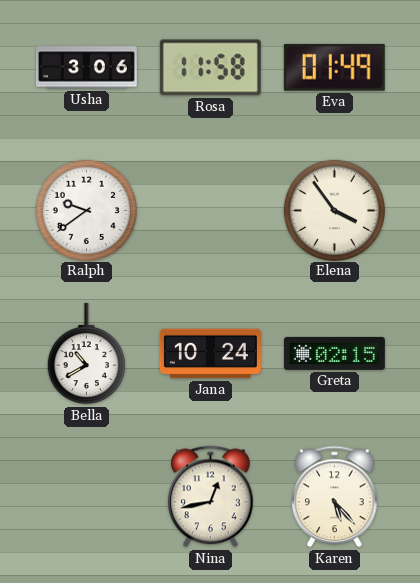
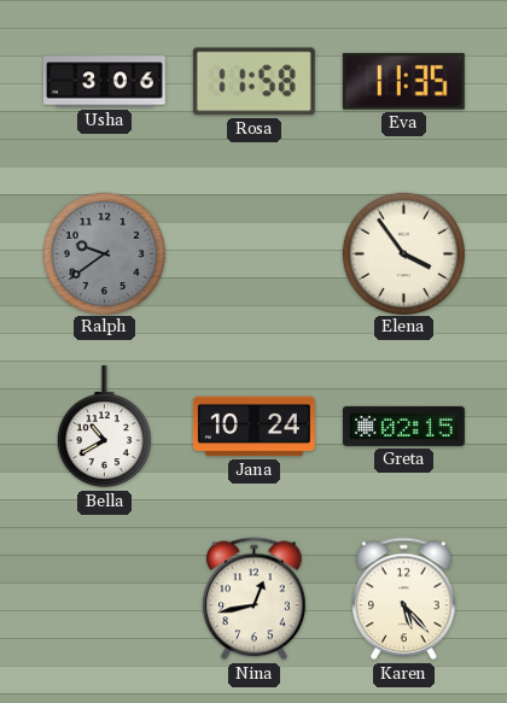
Eva: 01:49 -> 11:35 (403, 81)
Ralph dial: white -> grey (104, 253)
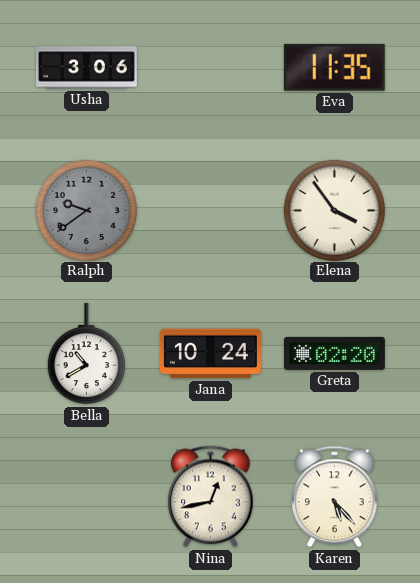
Rosa: 11:58 -> none (253, 82)
Greta: 02:15 -> 02:20 (334, 353)
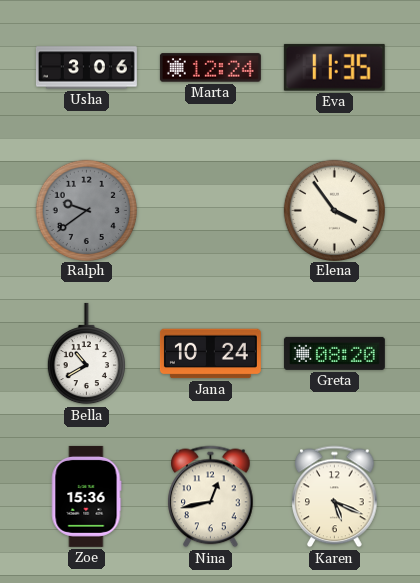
Marta: none -> 12:24 (210, 68)
Greta: 02:20 -> 08:20 (334, 353)
Zoe: none -> 15:36 (86, 496)
Karen: 5:23 -> 5:19 (335, 497)
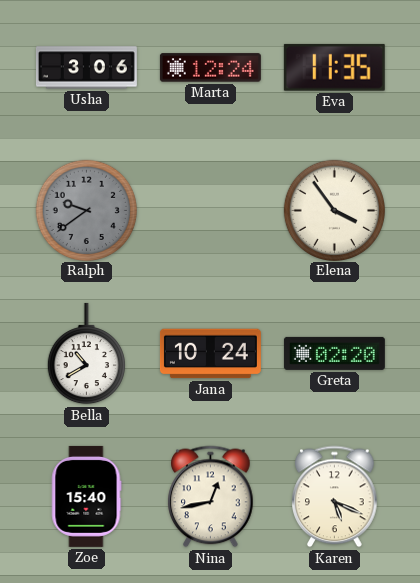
Greta: 08:20 -> 02:20 (334, 353)
Zoe: 15:36 -> 15:40 (86, 496)
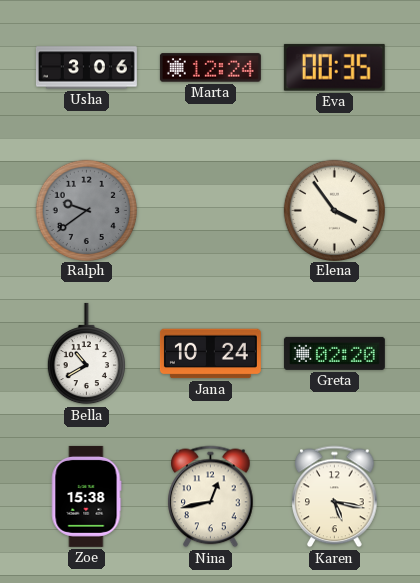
Eva: 11:35 -> 00:35 (334, 67)
Zoe: 15:40 -> 15:38 (86, 496)
Karen: 5:19 -> 5:17 (335, 497)
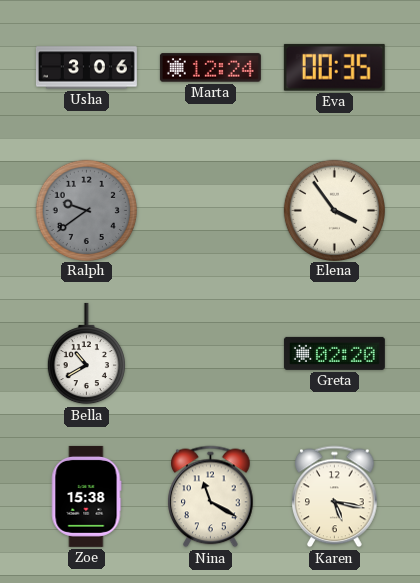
Jana: 10:24 -> none (210, 354)
Nina: 12:43 -> 11:20 (211, 497)
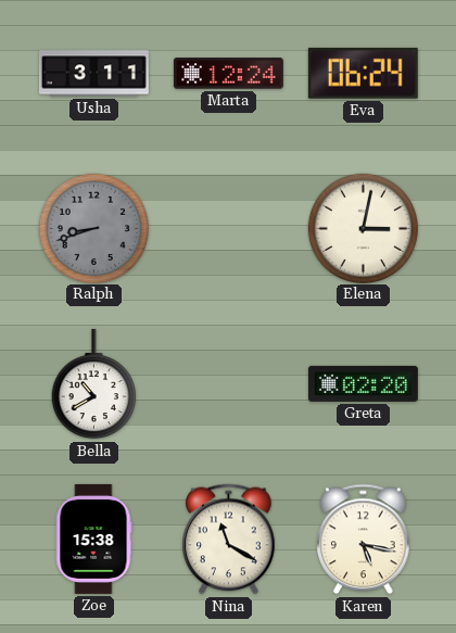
Usha: 3:06 -> 3:11 (93, 74)
Eva: 00:35 -> 06:24 (363, 73)
Ralph: 9:39 -> 8:42 (93, 228)
Elena: 3:54 -> 3:02 (363, 228)
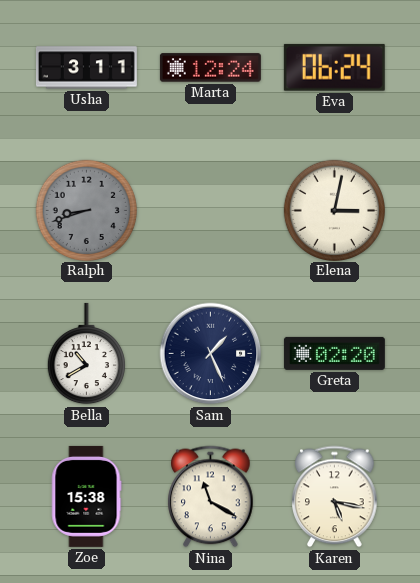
Sam: none -> 1:26 (211, 354)
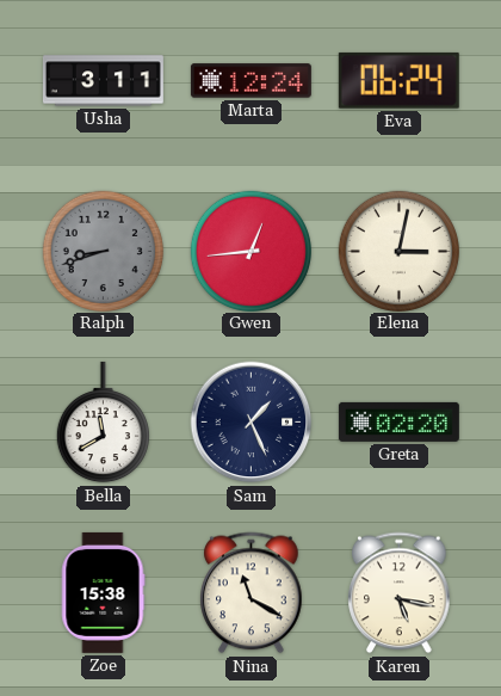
Gwen: none -> 12:44 (250, 251)
Bella: 10:40 -> 11:40 (103, 423)
